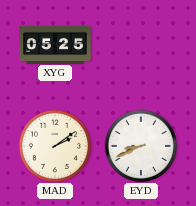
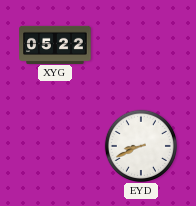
XYG: 05:25 -> 05:22 (55, 44)
MAD: 2:09 -> none (54, 145)
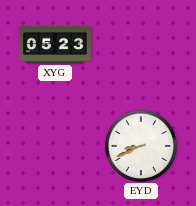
XYG: 05:22 -> 05:23 (55, 44)
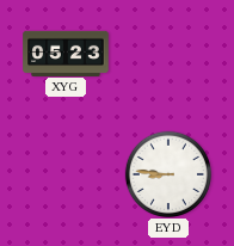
EYD: 8:41 -> 8:46 (167, 173)
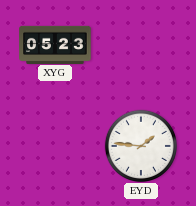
EYD: 8:46 -> 1:46 (140, 145)
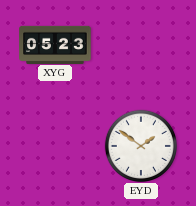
EYD: 1:46 -> 1:51 (140, 145)
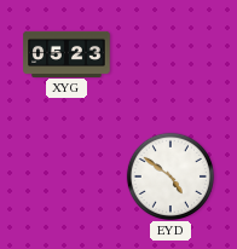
EYD: 1:51 -> 4:51 (169, 175)
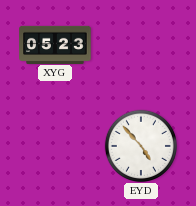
EYD: 4:51 -> 4:53 (140, 145)
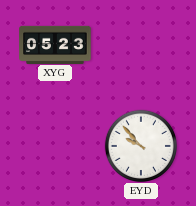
EYD: 4:53 -> 9:53 (140, 145)
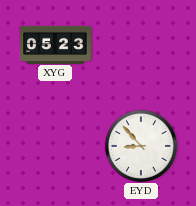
EYD: 9:53 -> 8:53 (140, 145)
